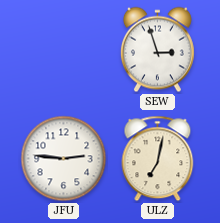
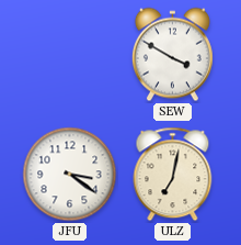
SEW: 2:57 -> 3:50 (172, 55)
JFU: 2:46 -> 3:21 (70, 175)
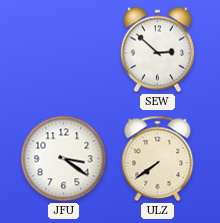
SEW: 3:50 -> 2:52 (157, 50)
ULZ: 7:02 -> 7:39 (158, 159)
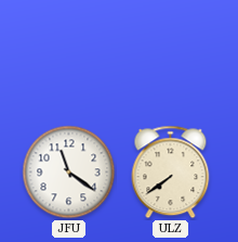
SEW: 2:52 -> none (157, 50)
JFU: 3:21 -> 11:21 (69, 173)
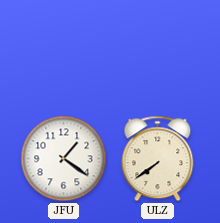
JFU: 11:21 -> 1:21 (64, 159)
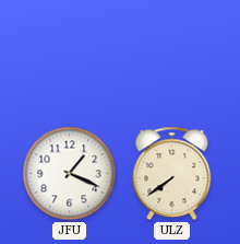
JFU: 1:21 -> 1:19 (70, 174)
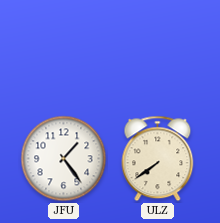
JFU: 1:19 -> 1:24 (64, 159)
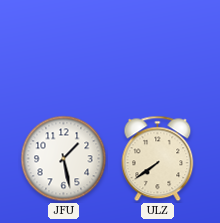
JFU: 1:24 -> 1:28 (64, 159)
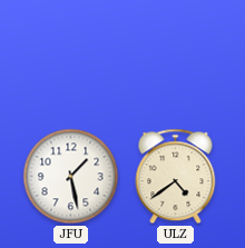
ULZ: 7:39 -> 4:39 (176, 177)
